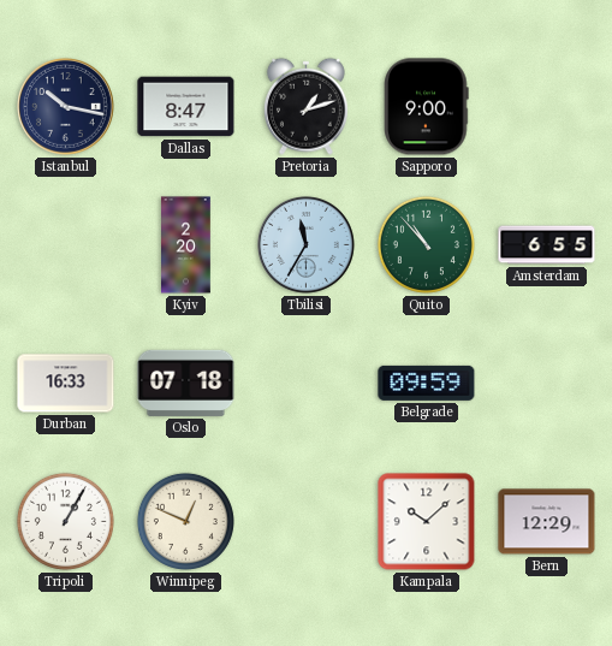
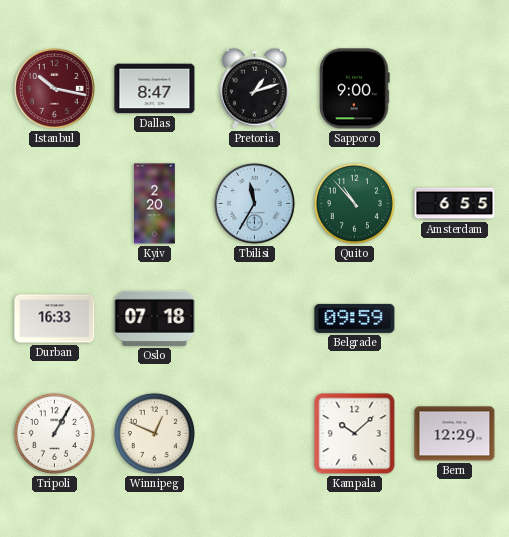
Istanbul dial: navy -> burgundy (55, 89)
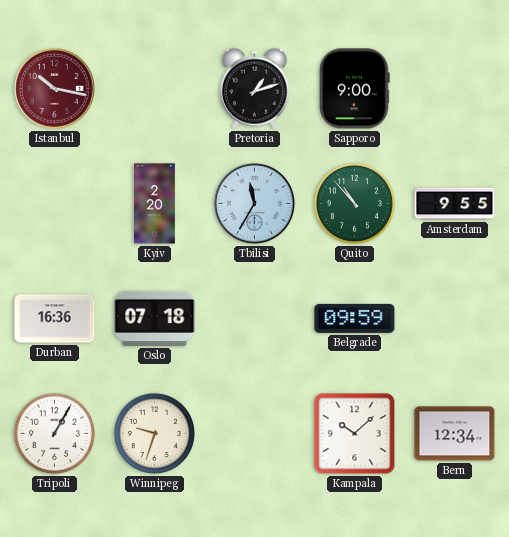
Dallas: 8:47 -> none (155, 89)
Amsterdam: 6:55 -> 9:55 (455, 204)
Durban: 16:33 -> 16:36 (55, 319)
Winnipeg: 12:49 -> 9:33 (154, 433)
Bern: 12:29 -> 12:34 (455, 434)
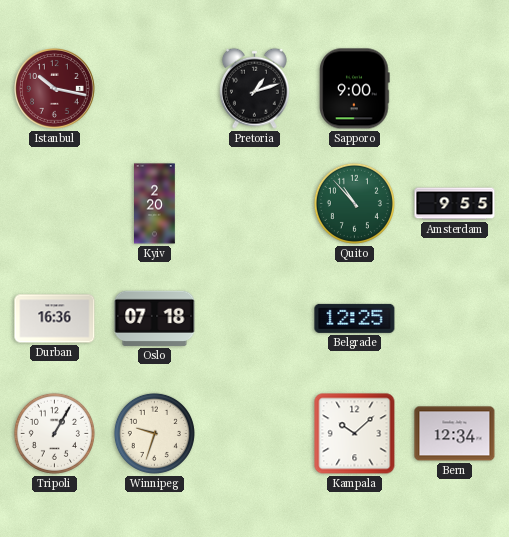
Tbilisi: 11:35 -> none (255, 204)
Belgrade: 09:59 -> 12:25 (355, 318)
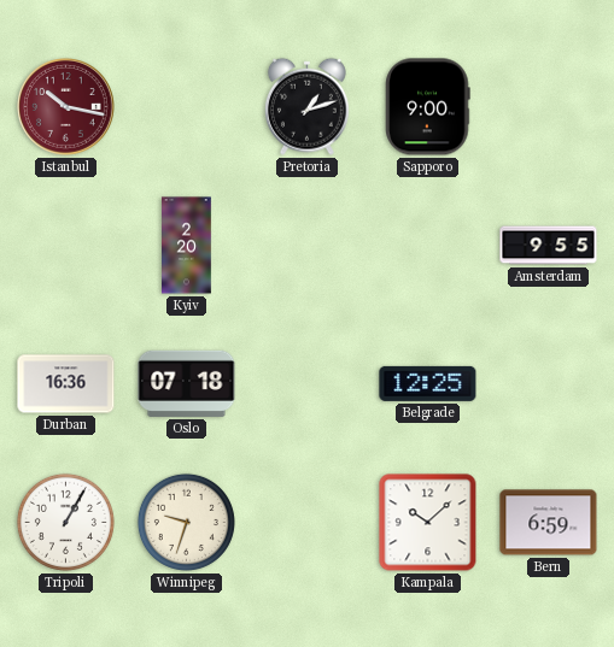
Quito: 10:53 -> none (354, 203)
Bern: 12:34 -> 6:59 (549, 523)
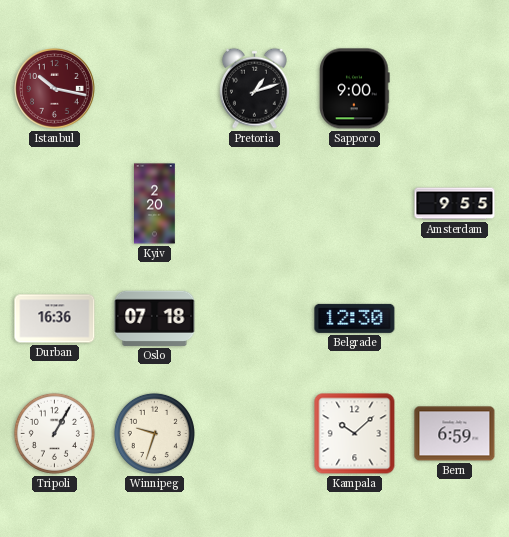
Belgrade: 12:25 -> 12:30 (355, 318)
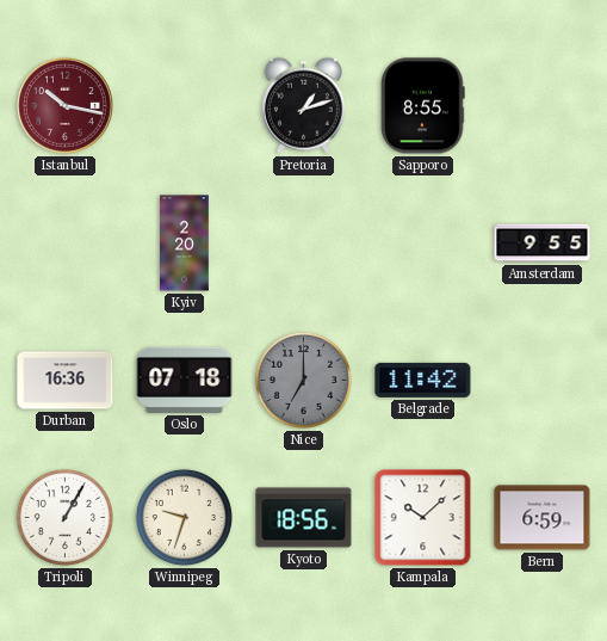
Sapporo: 9:00 -> 8:55 (423, 106)
Nice: none -> 7:00 (303, 380)
Belgrade: 12:30 -> 11:42 (423, 380)
Kyoto: none -> 18:56 (304, 518)
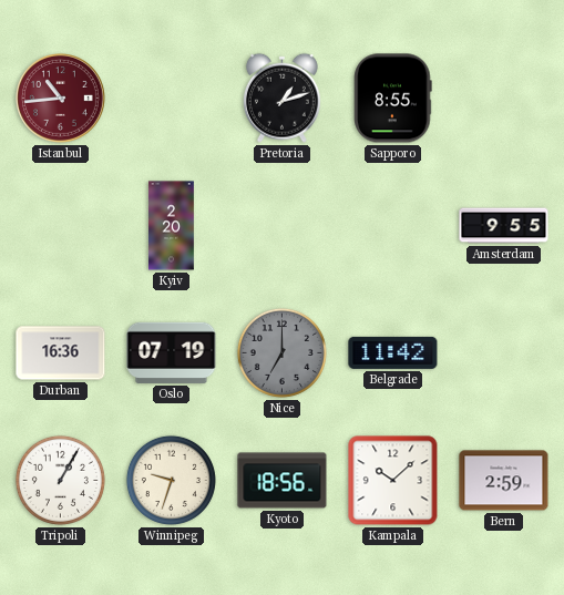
Istanbul: 10:17 -> 10:44 (61, 99)
Oslo: 07:18 -> 07:19 (172, 352)
Bern: 6:59 -> 2:59 (504, 481)
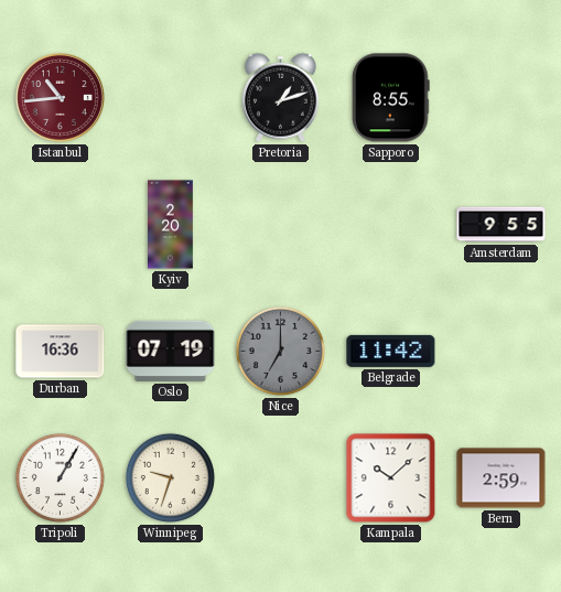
Kyoto: 18:56 -> none (283, 481)
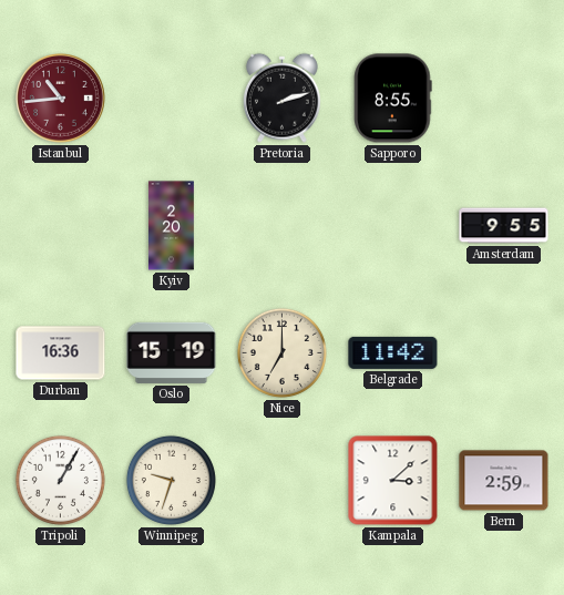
Pretoria: 1:12 -> 2:12 (281, 98)
Oslo: 07:19 -> 15:19 (172, 352)
Nice dial: grey -> cream (281, 352)
Kampala: 10:08 -> 3:08 (393, 481)
